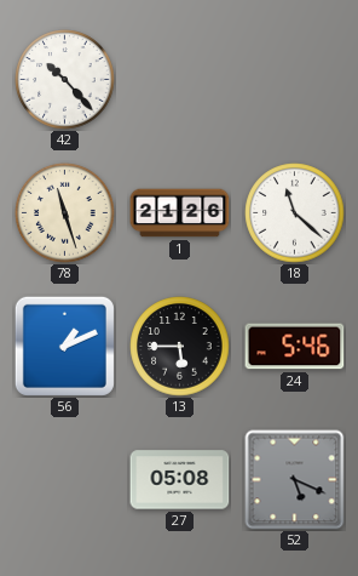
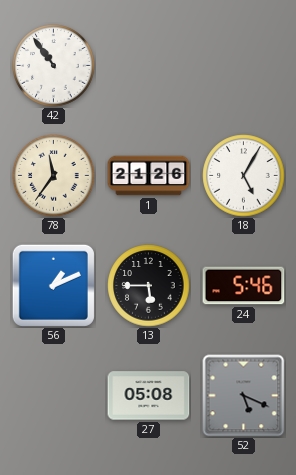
42: 10:23 -> 10:54 (54, 66)
78: 11:27 -> 11:36 (54, 176)
18: 11:22 -> 5:05 (244, 176)
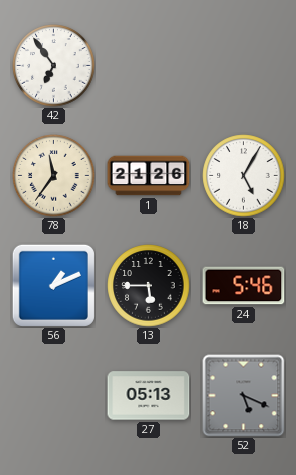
42: 10:54 -> 6:54 (54, 66)
27: 05:08 -> 05:13 (149, 396)
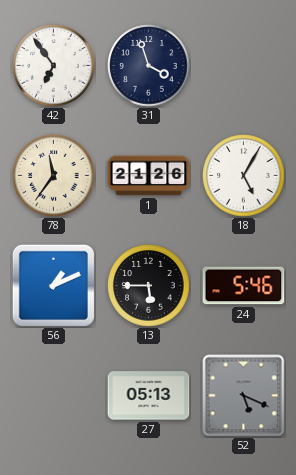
31: none -> 3:57 (149, 66)
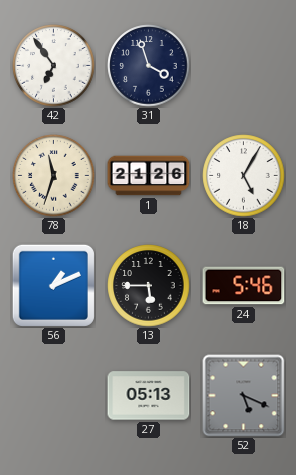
78: 11:36 -> 11:33 (54, 176)
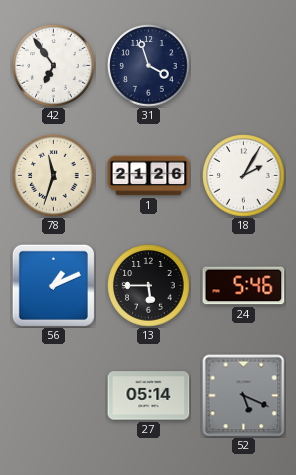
18: 5:05 -> 2:05 (244, 176)
27: 05:13 -> 05:14 (149, 396)
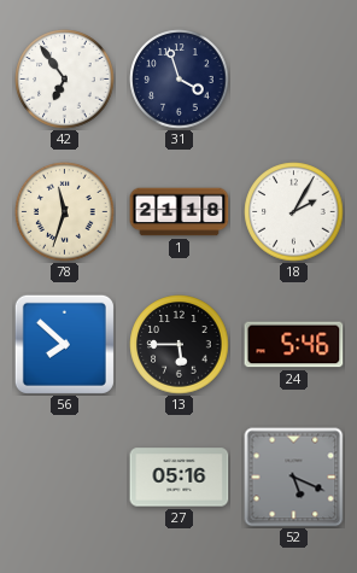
1: 21:26 -> 21:18 (180, 212)
56: 1:11 -> 7:52 (64, 344)
27: 05:14 -> 05:16 (180, 478)
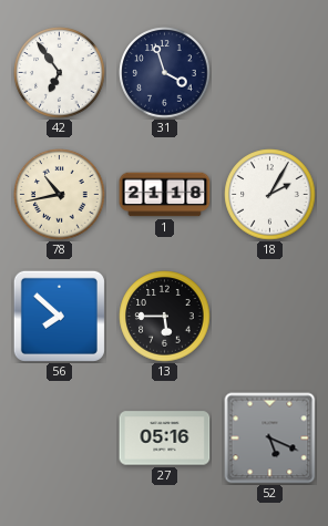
78: 11:33 -> 10:43 (60, 195)
24: 5:46 -> none (294, 345)
